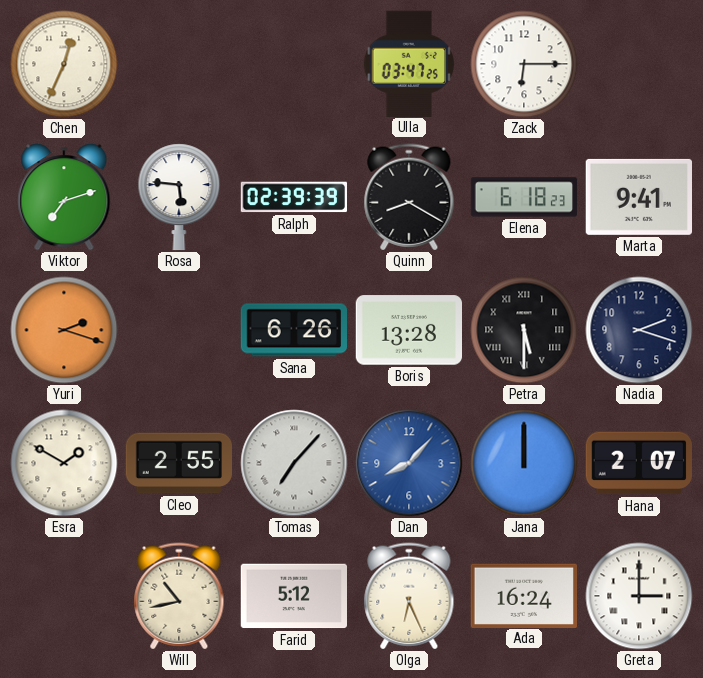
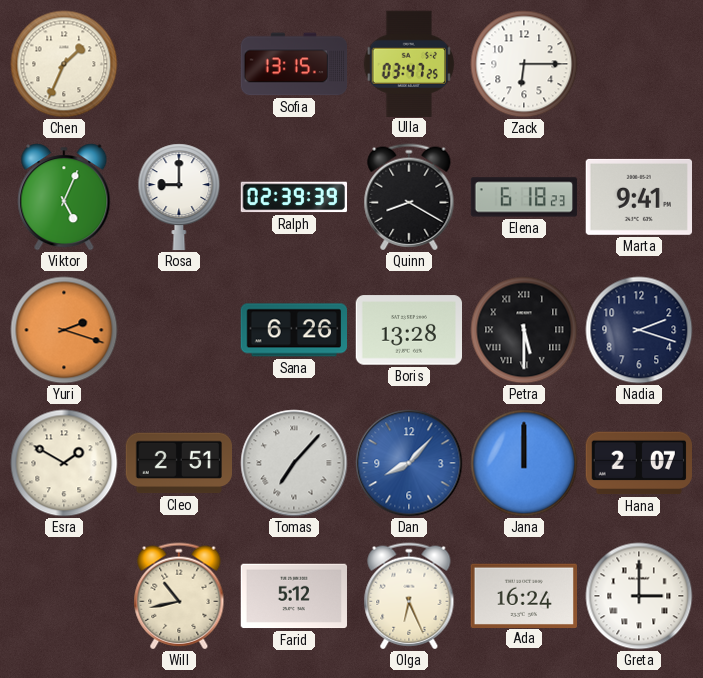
Chen: 12:34 -> 1:34 (64, 64)
Sofia: none -> 13:15 (294, 64)
Viktor: 7:12 -> 5:04 (64, 197)
Rosa: 5:46 -> 9:00 (179, 197)
Cleo: 2:55 -> 2:51 (178, 463)
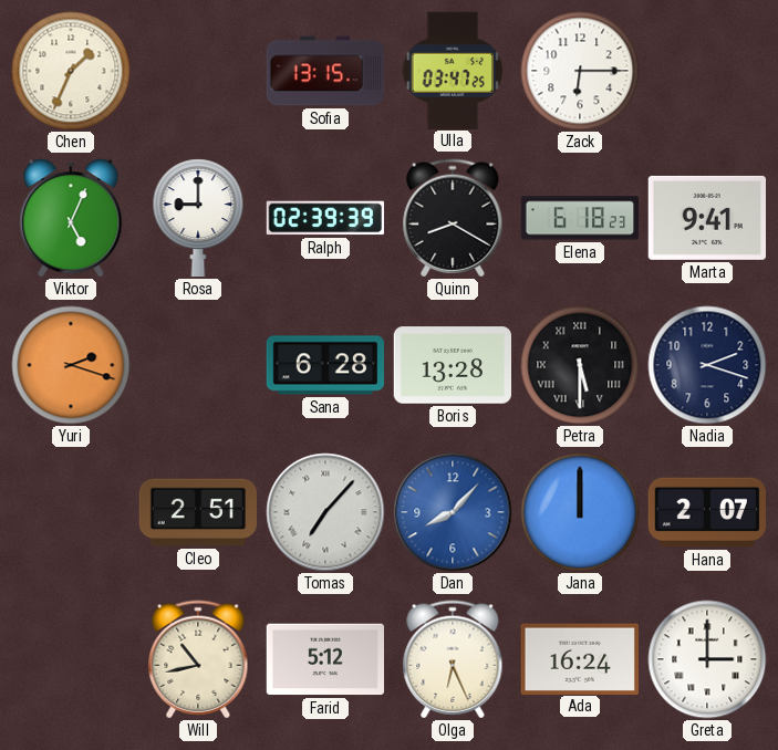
Sana: 6:26 -> 6:28 (324, 365)
Esra: 1:50 -> none (64, 463)
